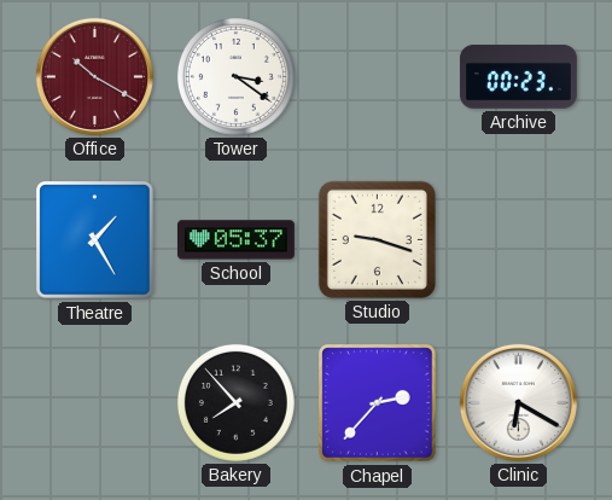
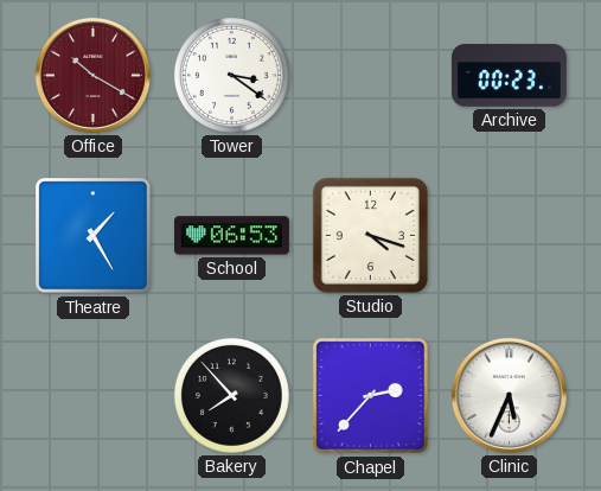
School: 05:37 -> 06:53 (231, 236)
Studio: 9:18 -> 4:18 (370, 235)
Clinic: 6:20 -> 5:34 (509, 395)
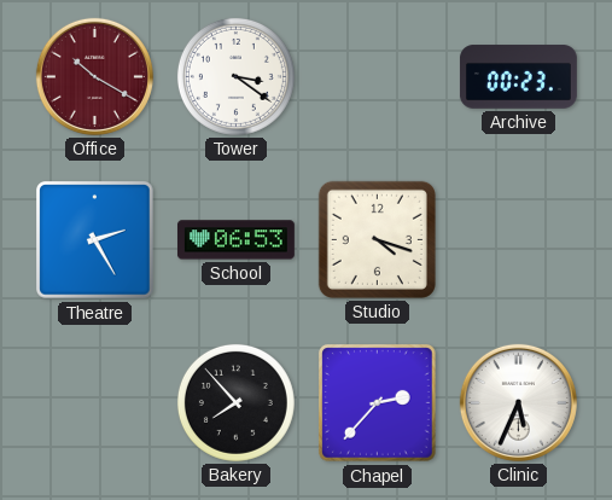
Theatre: 1:25 -> 2:25 (95, 240)
